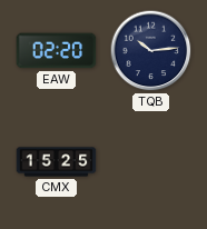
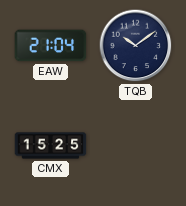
EAW: 02:20 -> 21:04 (51, 46)
TQB: 10:14 -> 10:09 (136, 46)
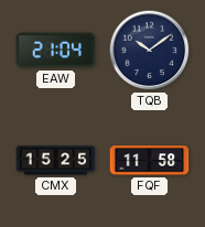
FQF: none -> 11:58 (150, 161)
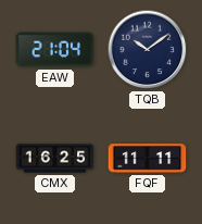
CMX: 15:25 -> 16:25 (55, 159)
FQF: 11:58 -> 11:11 (148, 159)
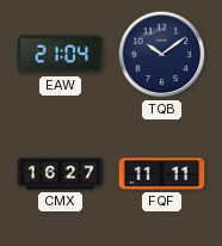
CMX: 16:25 -> 16:27 (61, 174)
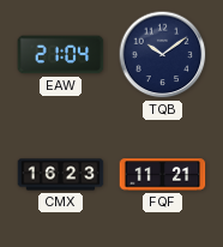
CMX: 16:27 -> 16:23 (61, 175)
FQF: 11:11 -> 11:21 (163, 175)
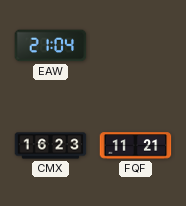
TQB: 10:09 -> none (163, 55)
